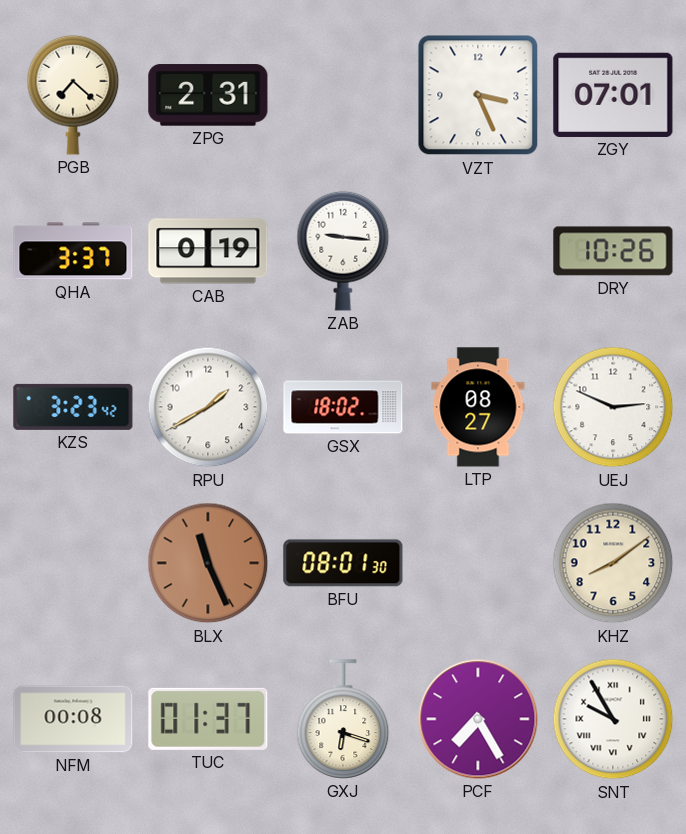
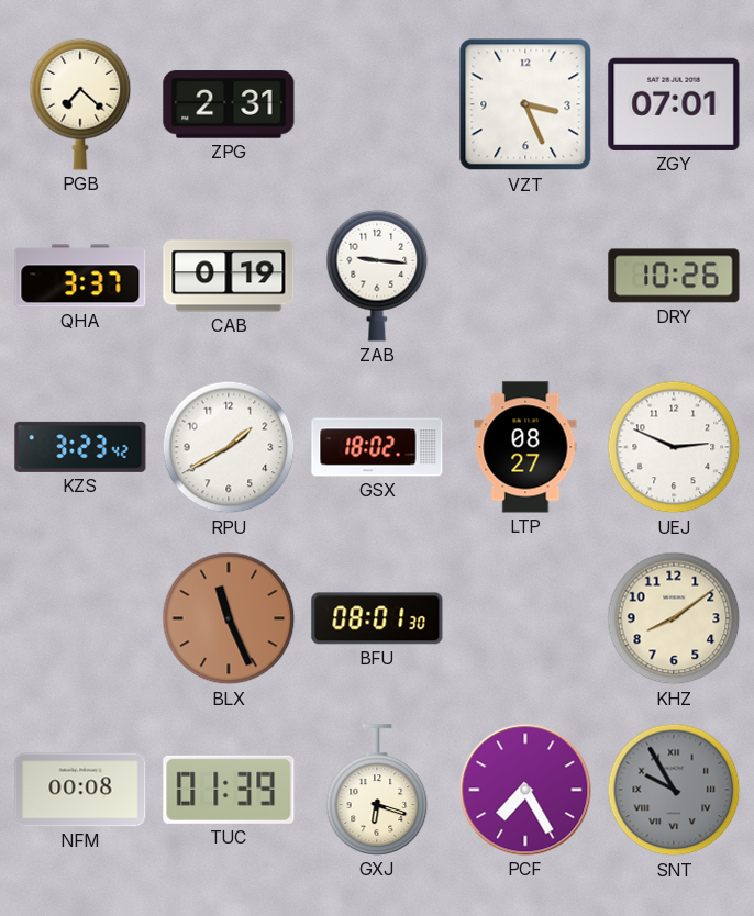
TUC: 01:37 -> 01:39 (229, 790)
SNT dial: white -> grey (674, 790)
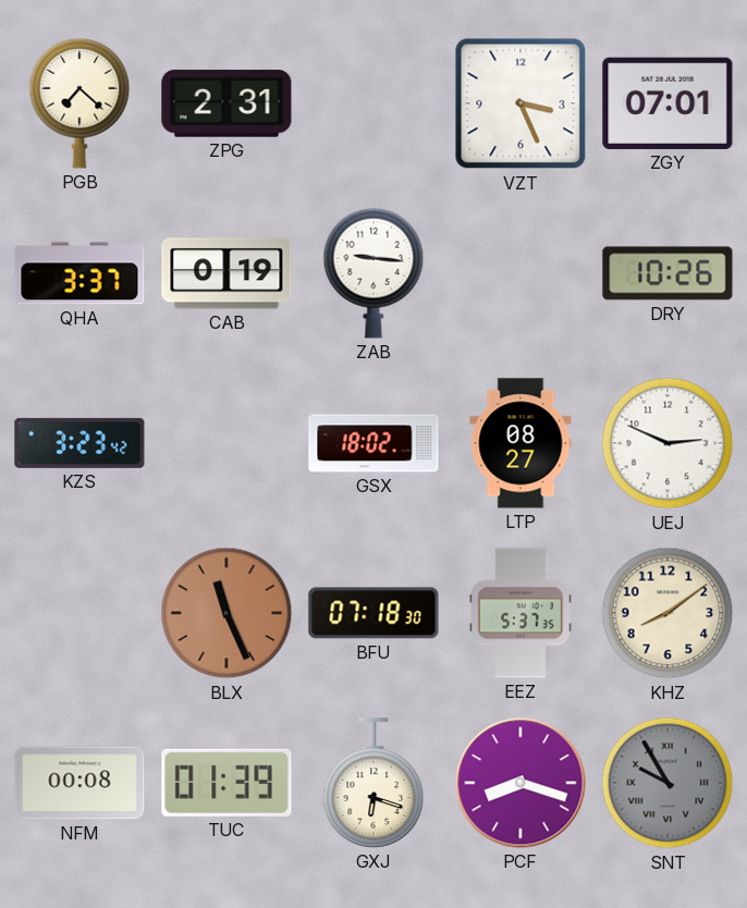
RPU: 1:40 -> none (229, 447)
BFU: 08:01 -> 07:18 (373, 613)
EEZ: none -> 5:37 (521, 613)
PCF: 7:25 -> 8:18 (521, 783)
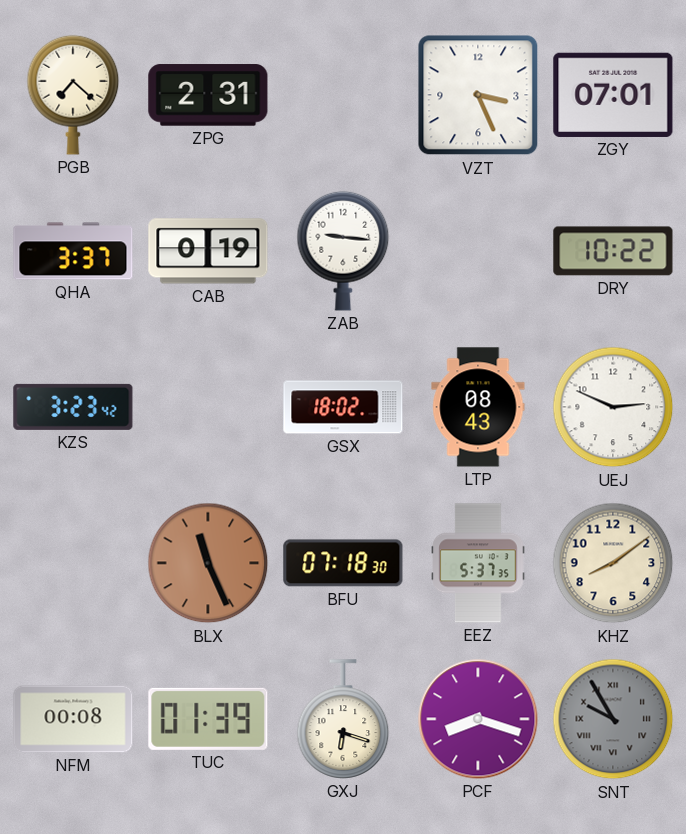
DRY: 10:26 -> 10:22 (613, 251)
LTP: 08:27 -> 08:43 (478, 407)
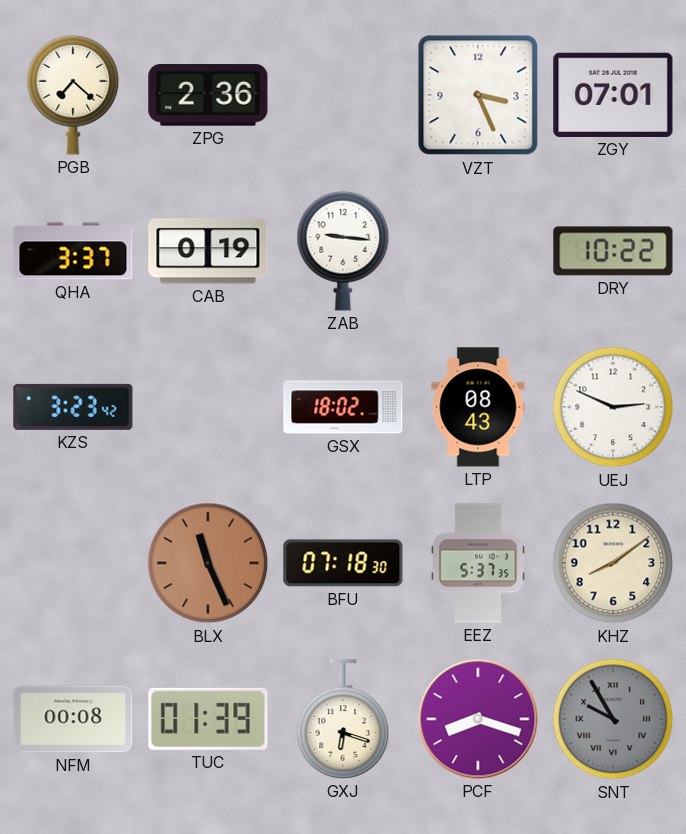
ZPG: 2:31 -> 2:36 (208, 95)
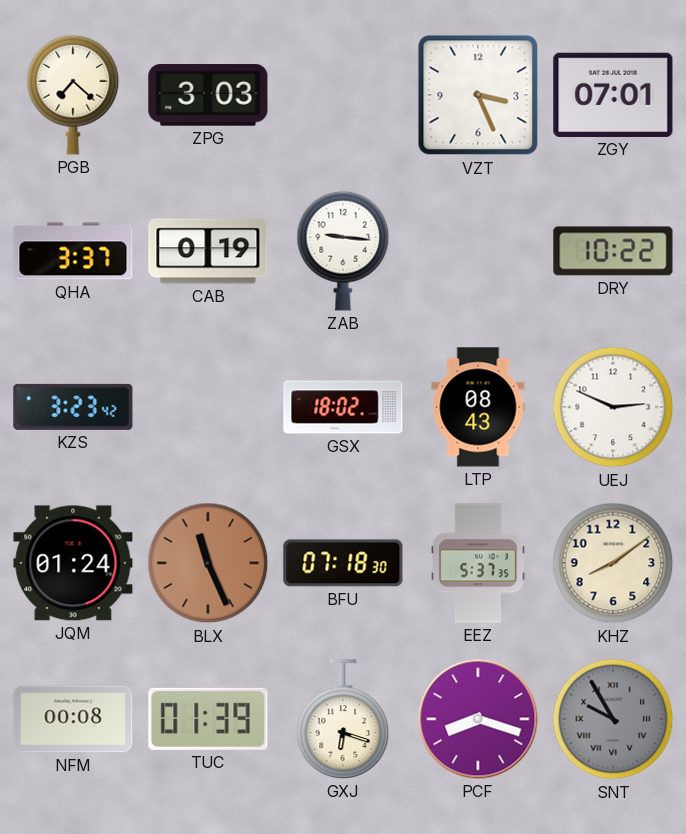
ZPG: 2:36 -> 3:03 (208, 95)
JQM: none -> 01:24 (73, 563)
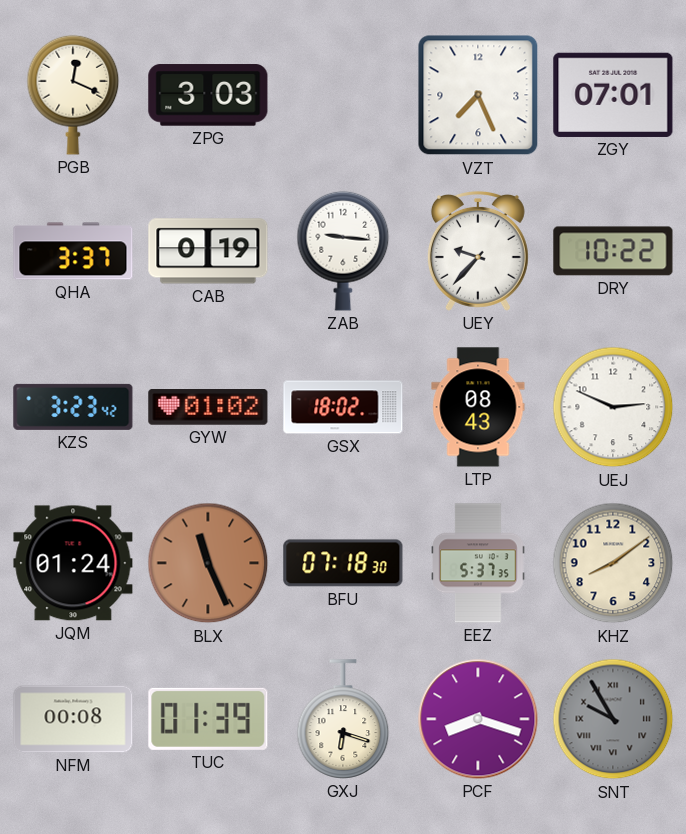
PGB: 7:22 -> 12:19 (73, 95)
VZT: 3:26 -> 7:26 (478, 95)
UEY: none -> 9:37 (478, 251)
GYW: none -> 01:02 (208, 408)
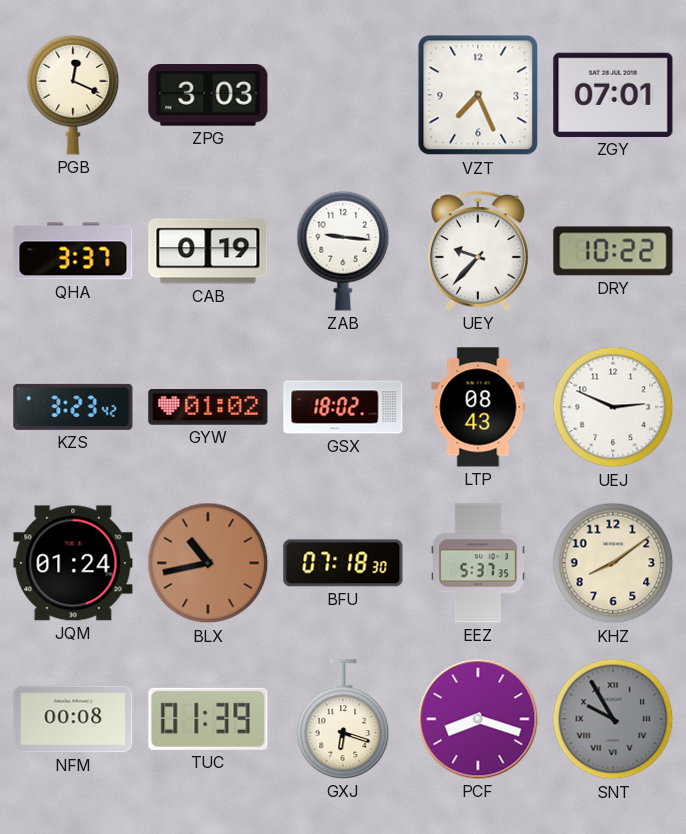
BLX: 11:26 -> 10:43 (208, 563)
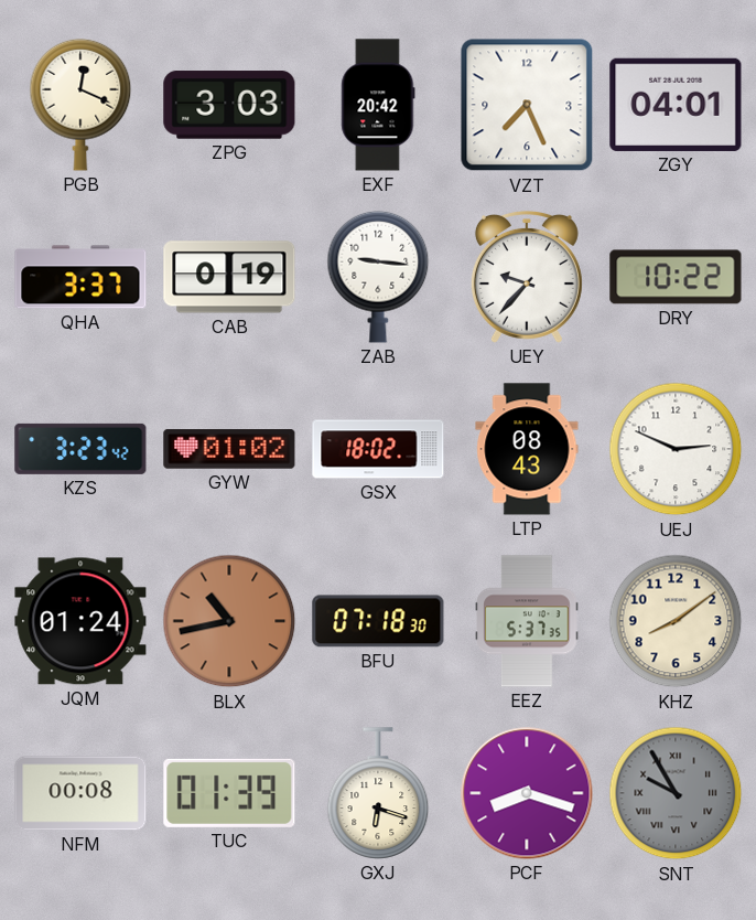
EXF: none -> 20:42 (378, 105)
ZGY: 07:01 -> 04:01 (676, 105)
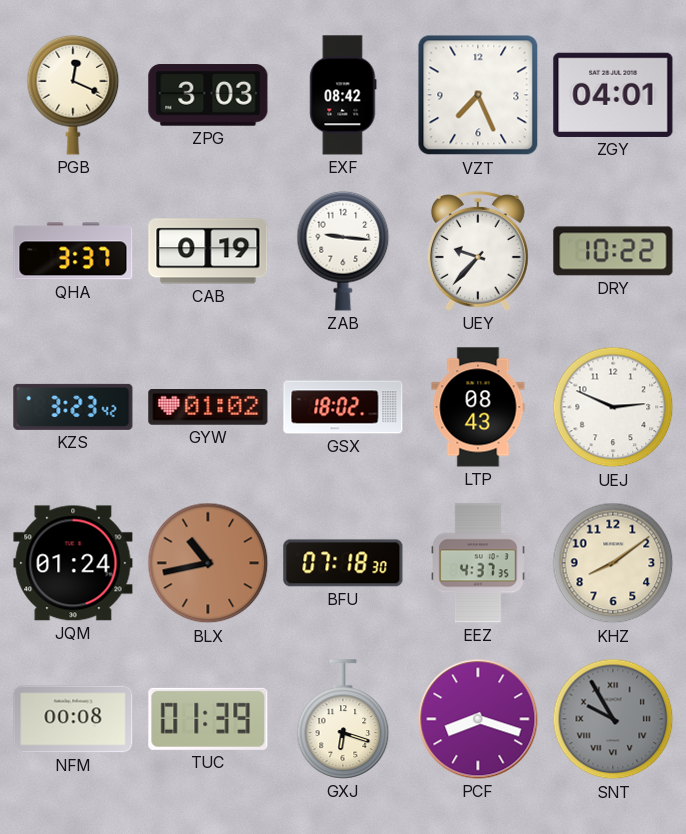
EXF: 20:42 -> 08:42 (343, 95)
EEZ: 5:37 -> 4:37 (478, 563)
